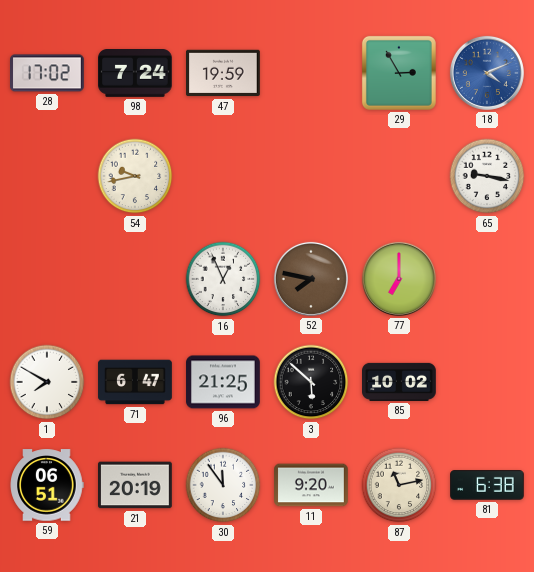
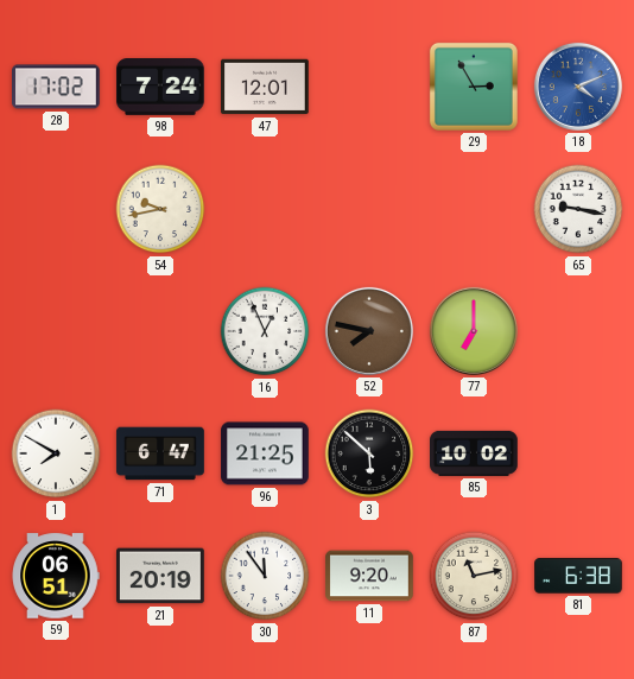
47: 19:59 -> 12:01 (266, 87)
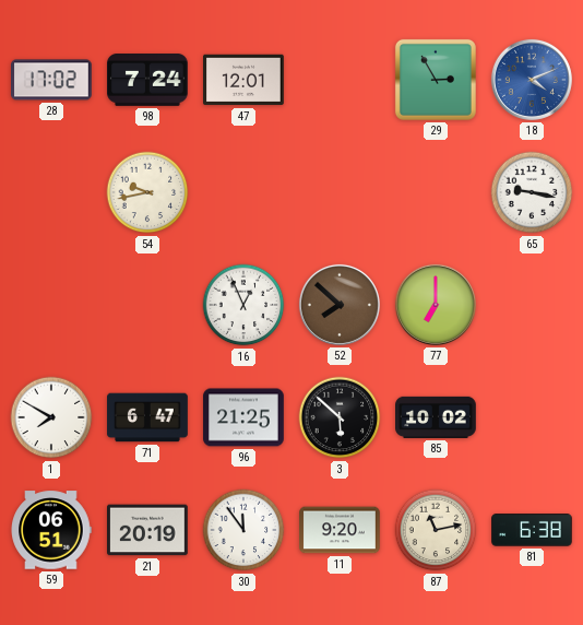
52: 7:47 -> 7:52 (340, 305)
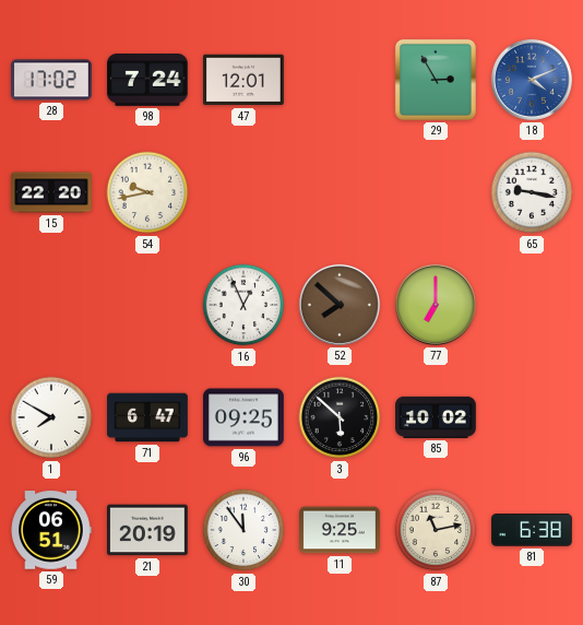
15: none -> 22:20 (51, 192)
96: 21:25 -> 09:25 (243, 417)
11: 9:20 -> 9:25 (340, 530)
